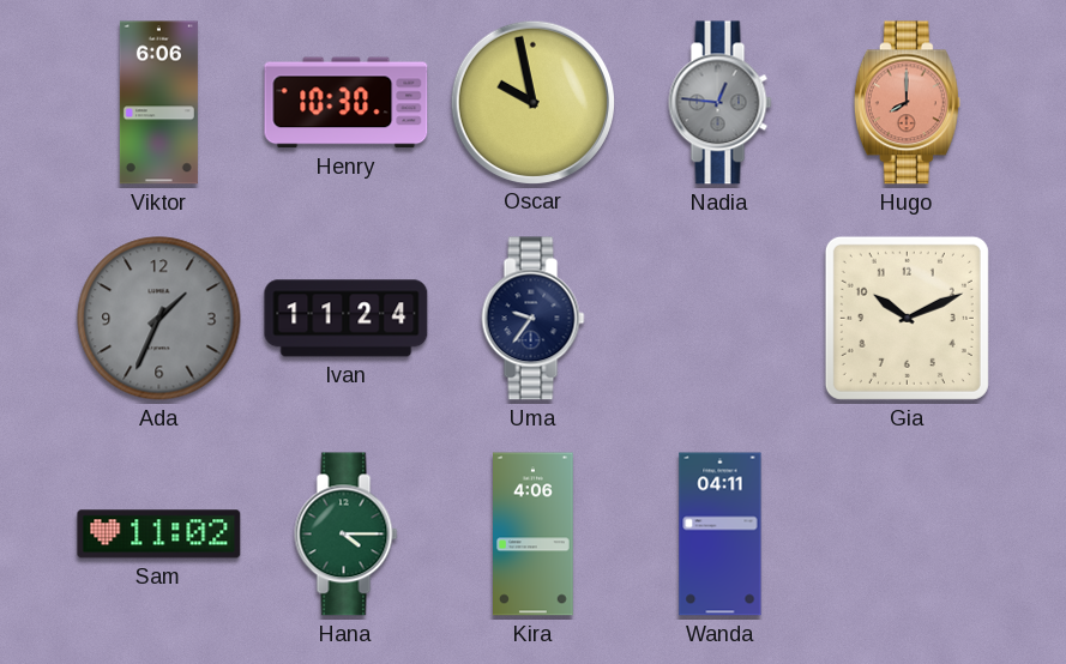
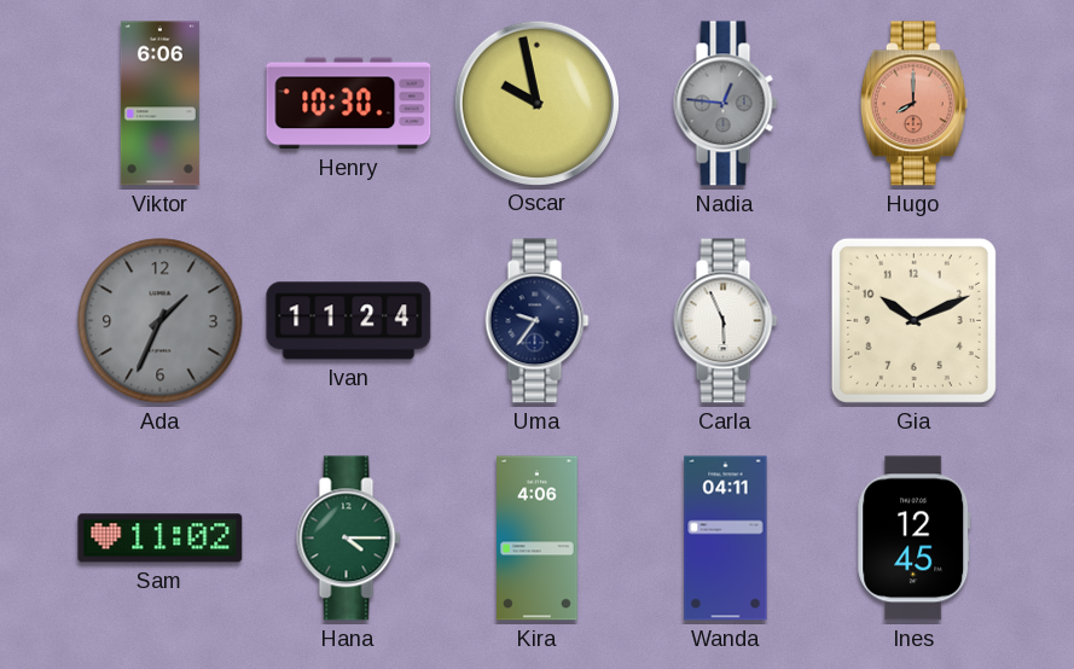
Carla: none -> 5:56 (726, 321)
Ines: none -> 12:45 (915, 539)
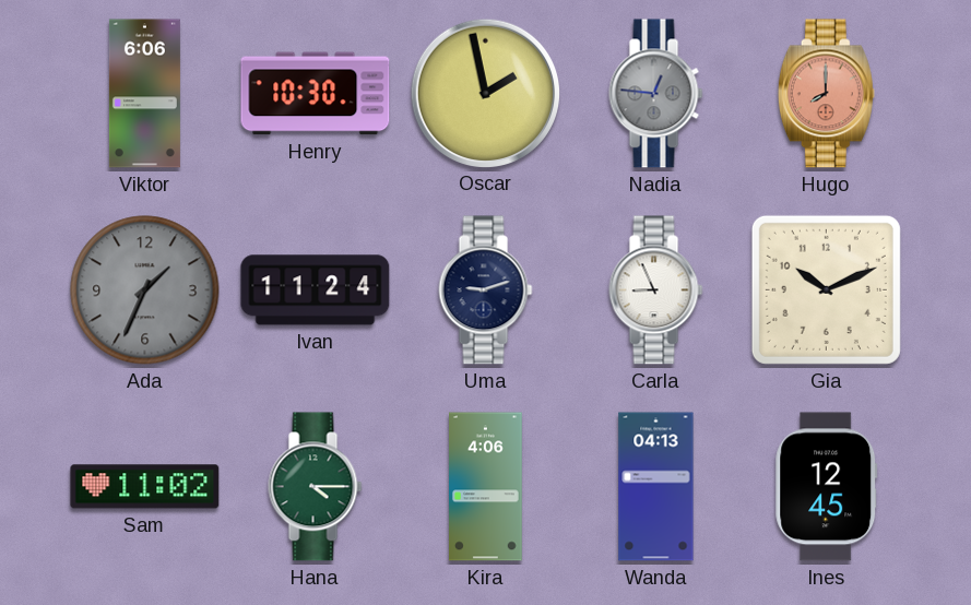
Oscar: 9:58 -> 1:58 (485, 93)
Uma: 9:36 -> 9:12 (486, 290)
Carla: 5:56 -> 8:56 (656, 290)
Wanda: 04:11 -> 04:13 (656, 487)
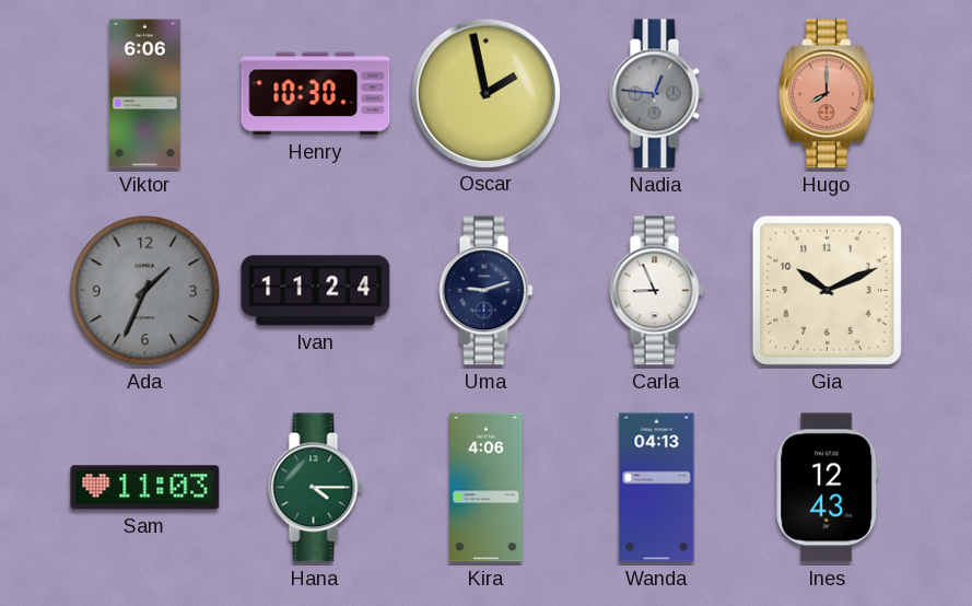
Sam: 11:02 -> 11:03 (145, 488)
Ines: 12:45 -> 12:43 (828, 488)
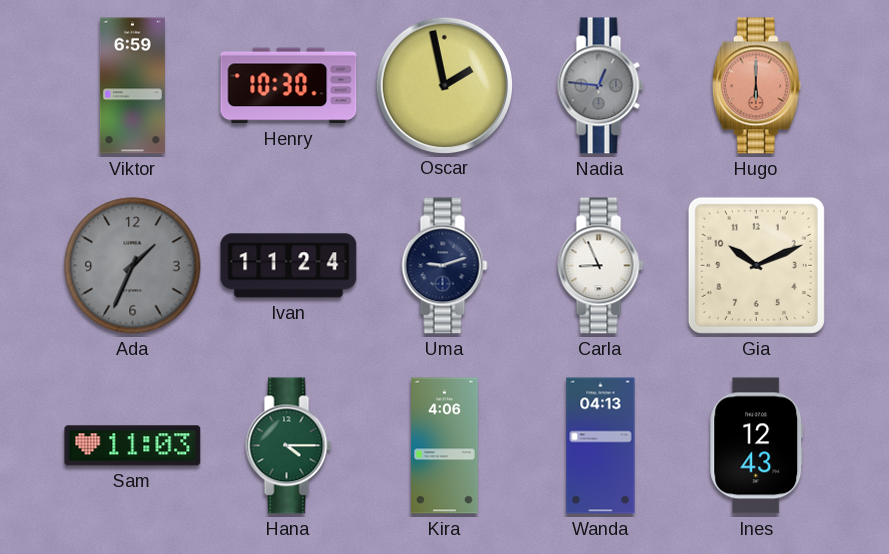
Viktor: 6:06 -> 6:59 (132, 86)
Hugo: 8:00 -> 6:00 (756, 86)
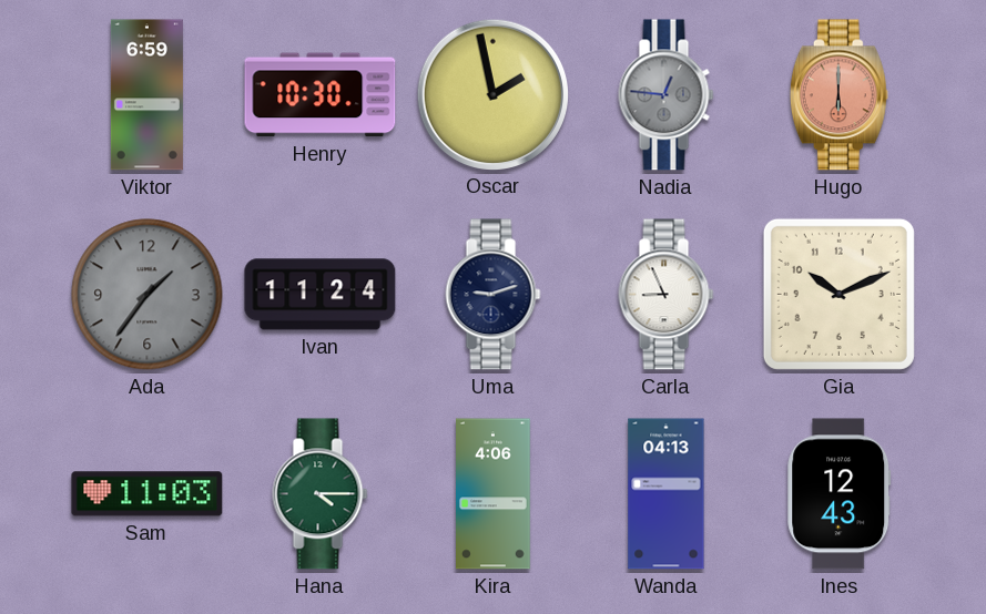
Ada: 1:34 -> 1:36 (148, 295)
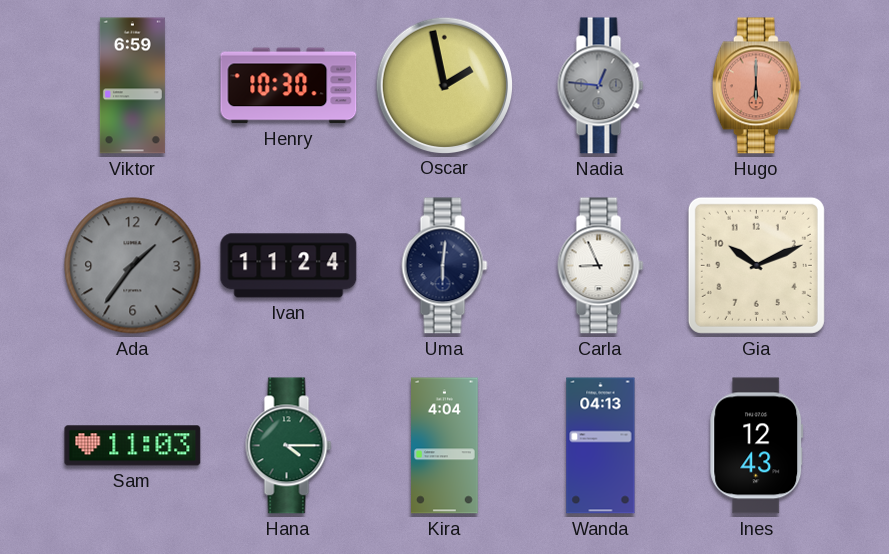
Uma: 9:12 -> 6:01 (445, 266)
Kira: 4:06 -> 4:04 (445, 446)
